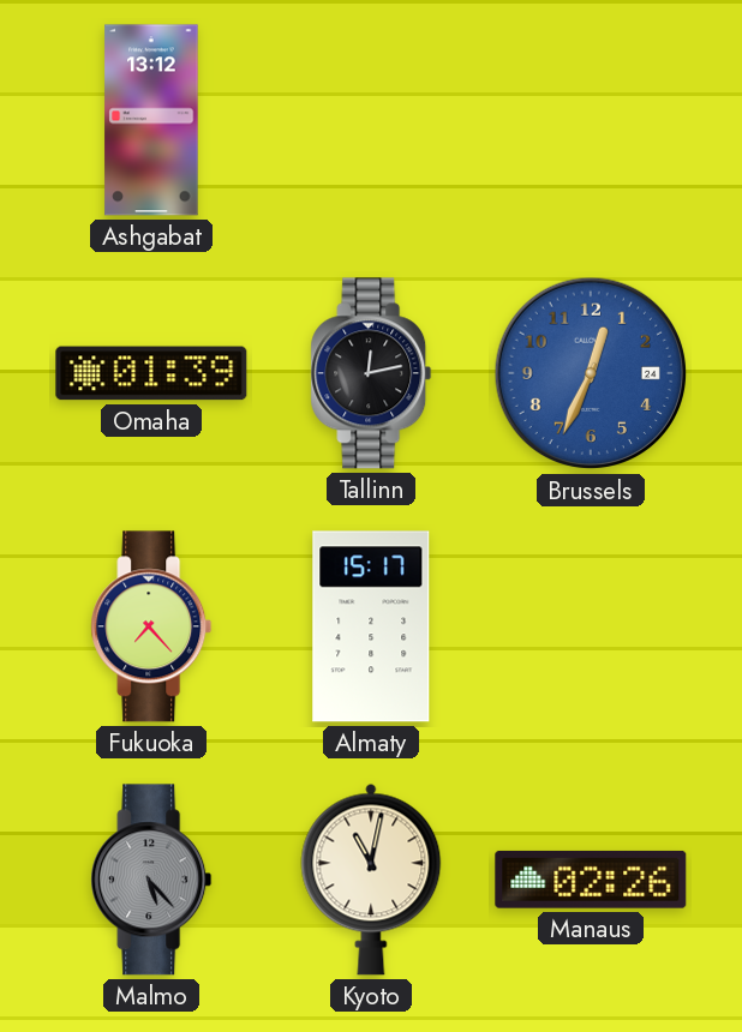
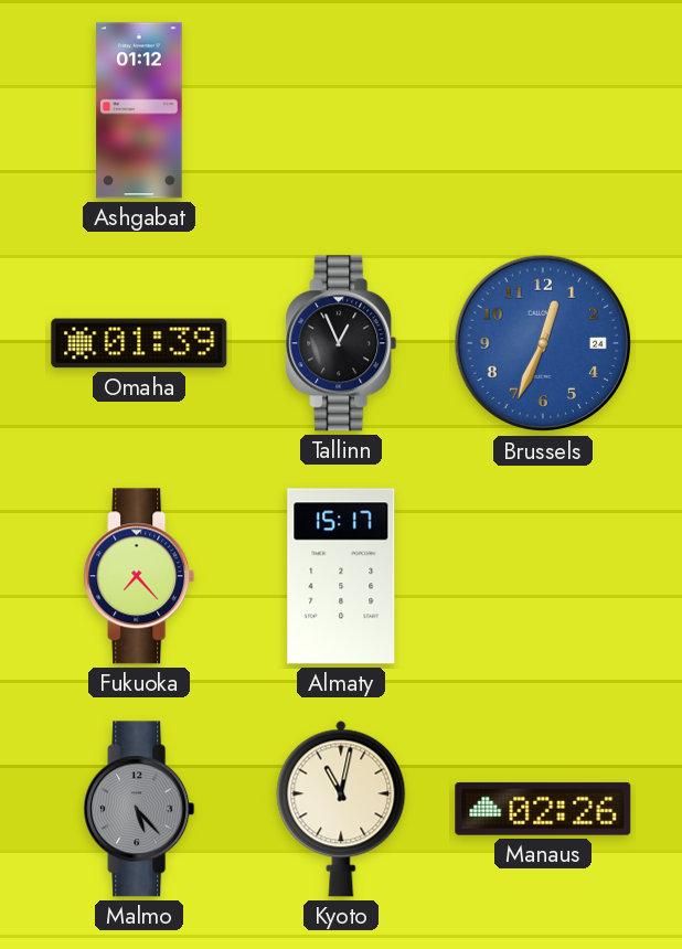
Ashgabat: 13:12 -> 01:12 (139, 110)
Tallinn: 12:13 -> 12:56 (341, 343)
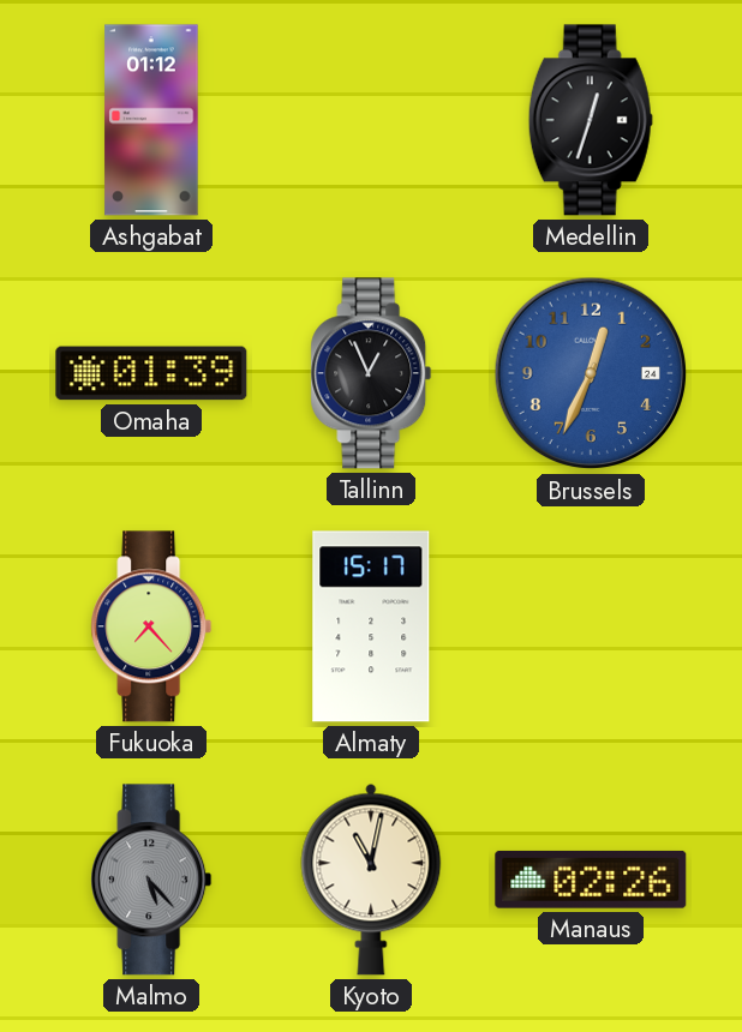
Medellin: none -> 12:33 (591, 120)
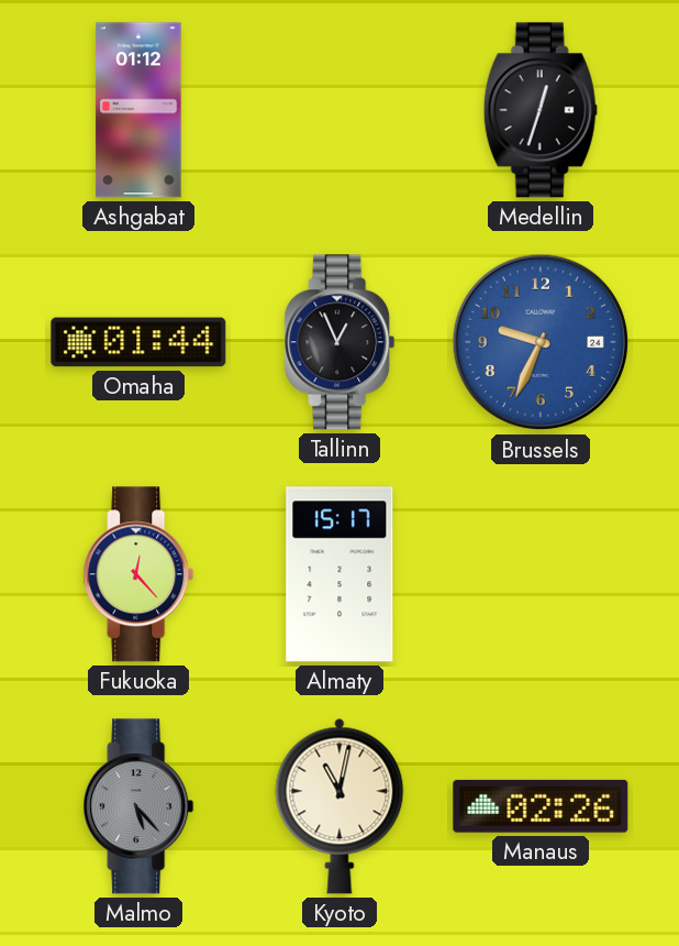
Omaha: 01:39 -> 01:44 (138, 342)
Brussels: 12:34 -> 9:34 (541, 342)
Fukuoka: 7:23 -> 12:23 (138, 574)
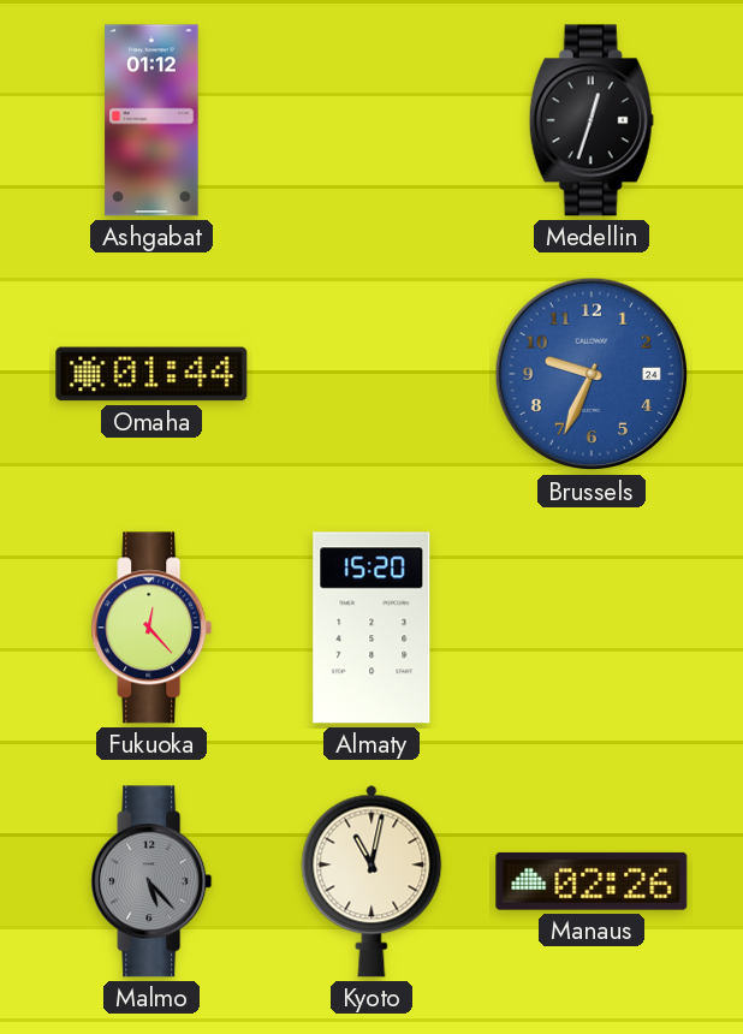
Tallinn: 12:56 -> none (340, 342)
Almaty: 15:17 -> 15:20 (371, 628)
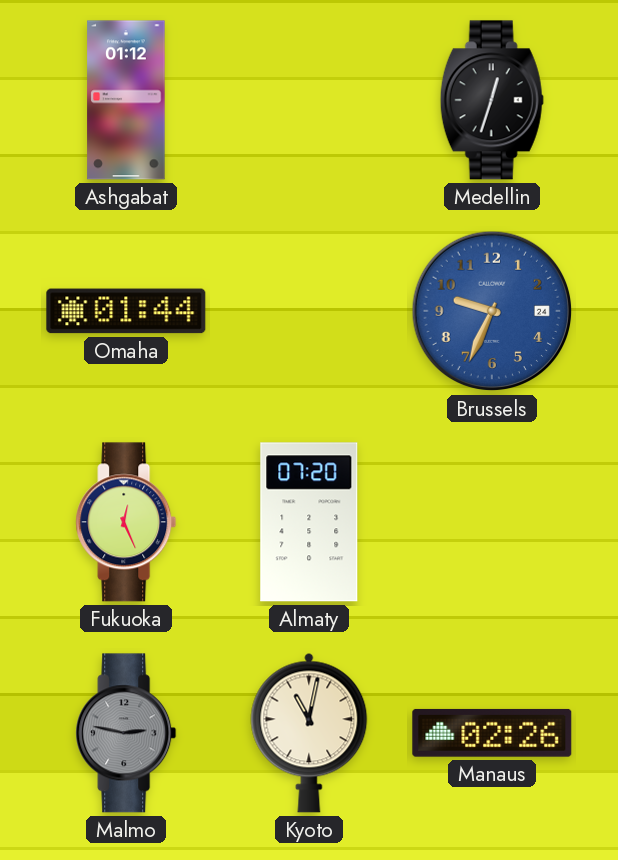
Fukuoka: 12:23 -> 12:26 (126, 522)
Almaty: 15:20 -> 07:20 (309, 522)
Malmo: 5:23 -> 2:47 (126, 733)
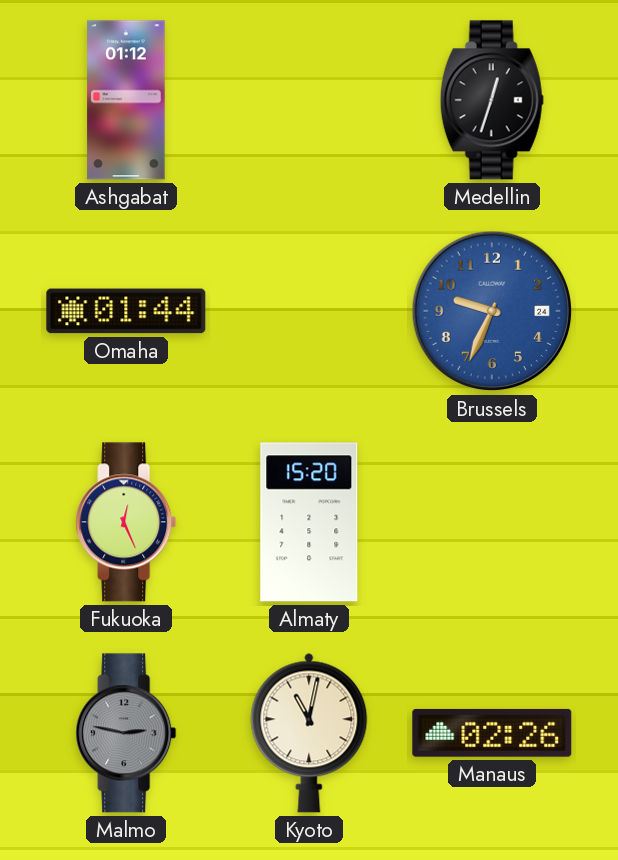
Almaty: 07:20 -> 15:20 (309, 522)
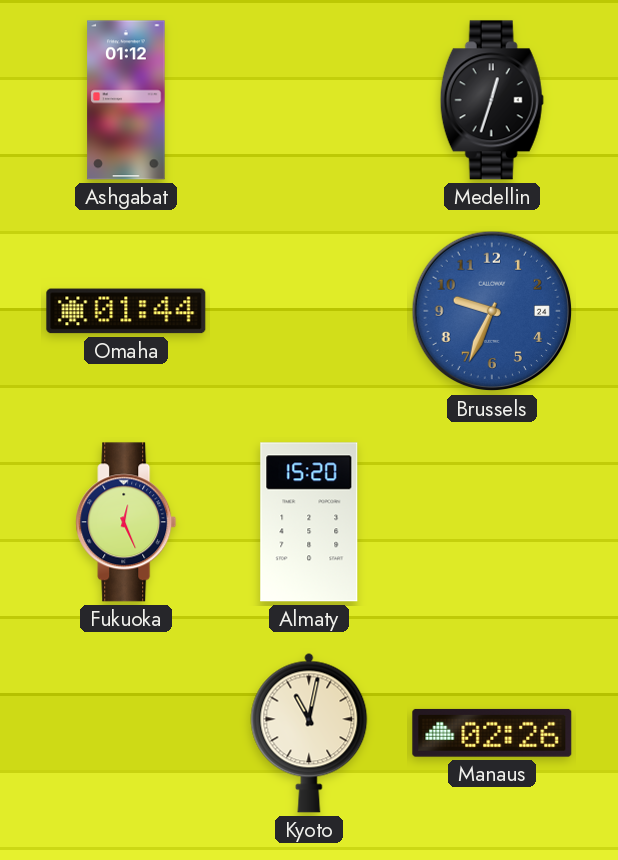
Malmo: 2:47 -> none (126, 733)
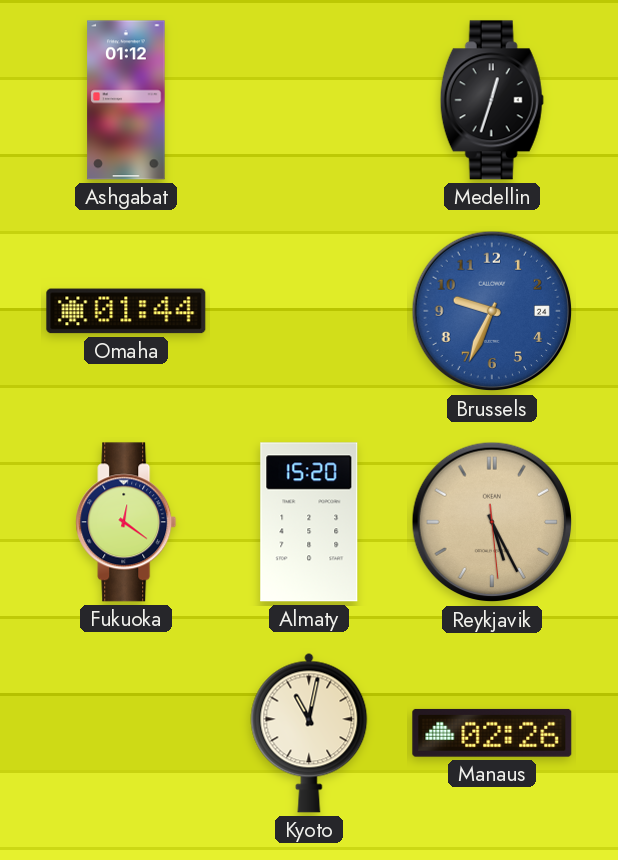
Fukuoka: 12:26 -> 12:21 (126, 522)
Reykjavik: none -> 5:25 (492, 522)
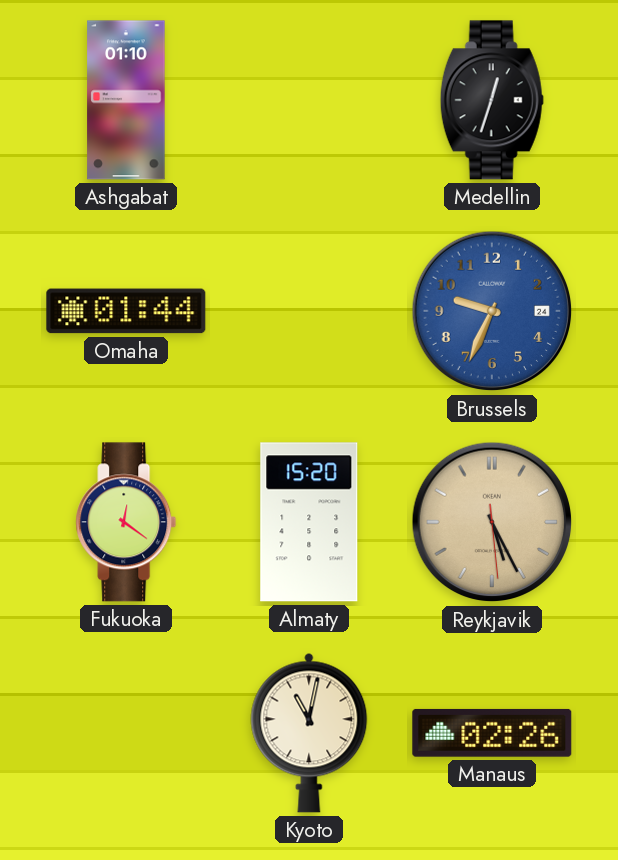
Ashgabat: 01:12 -> 01:10 (126, 100)
